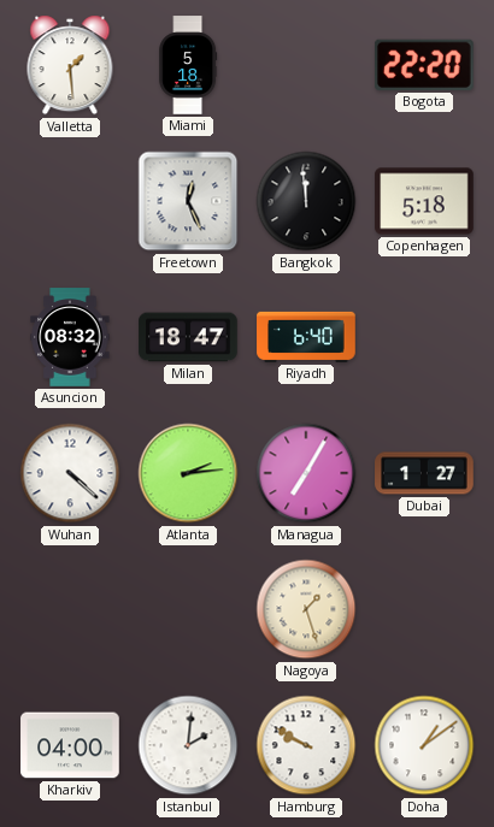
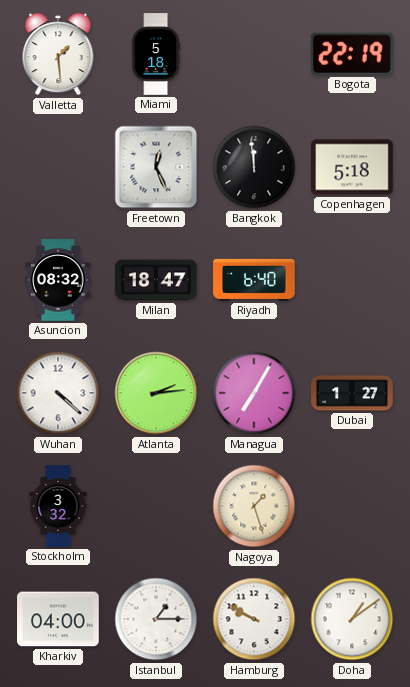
Bogota: 22:20 -> 22:19 (352, 54)
Stockholm: none -> 3:32 (58, 506)
Istanbul: 2:01 -> 1:15 (156, 619)
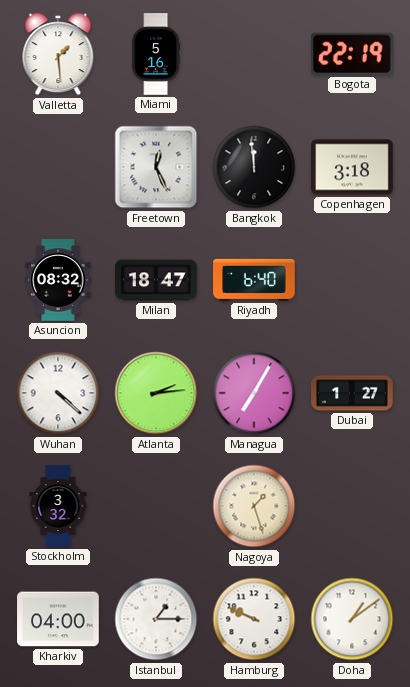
Miami: 5:18 -> 5:16 (156, 54)
Copenhagen: 5:18 -> 3:18 (352, 167)
Hamburg: 9:50 -> 9:49 (254, 619)
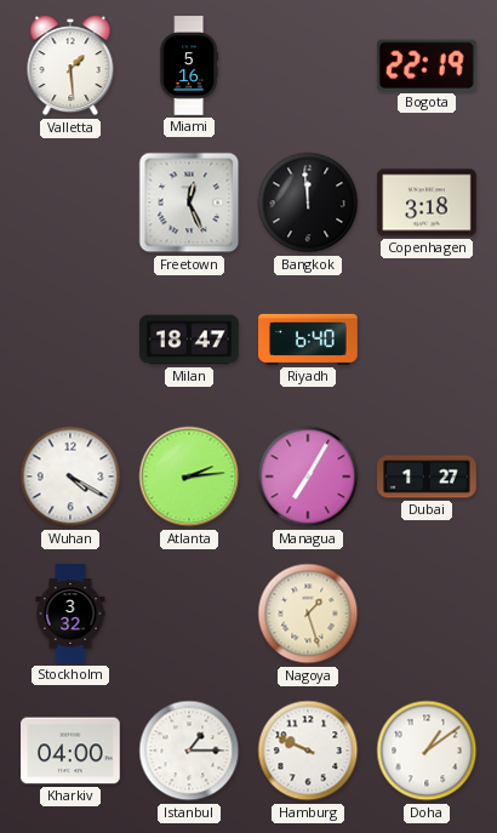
Asuncion: 08:32 -> none (58, 280)
Wuhan: 4:22 -> 4:20 (70, 477)
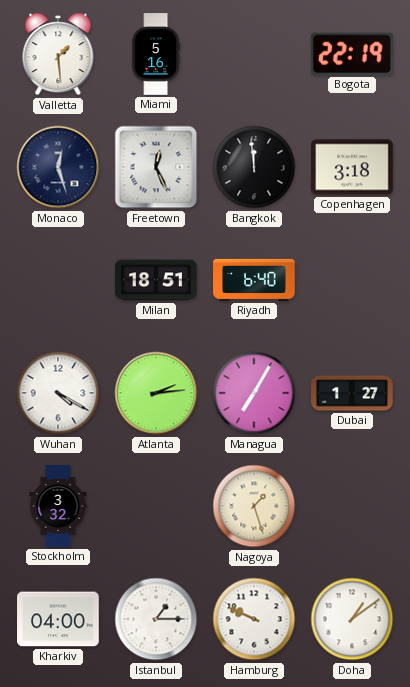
Monaco: none -> 12:27 (58, 167)
Milan: 18:47 -> 18:51 (156, 280)
